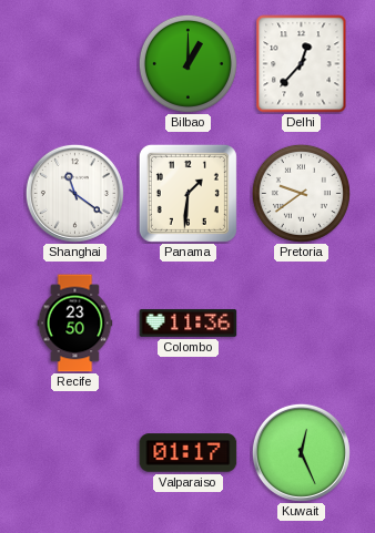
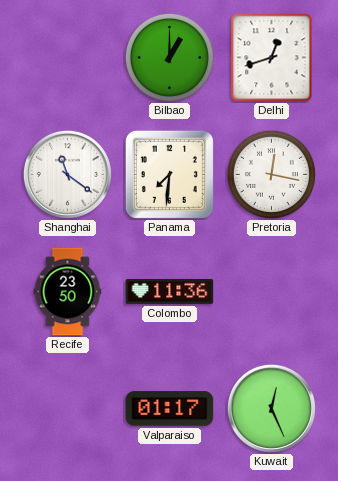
Delhi: 12:37 -> 12:42 (272, 58)
Panama: 1:31 -> 7:31 (169, 174)
Pretoria: 9:39 -> 12:17 (271, 174)
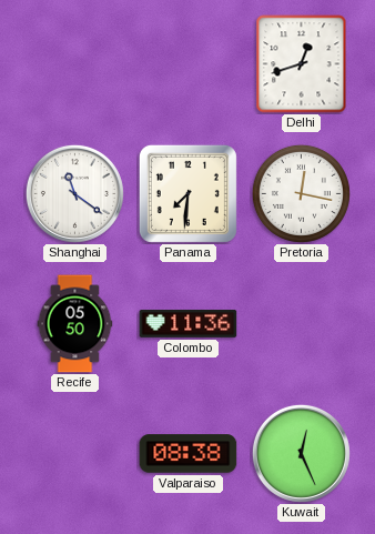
Bilbao: 1:00 -> none (169, 57)
Recife: 23:50 -> 05:50 (75, 324)
Valparaiso: 01:17 -> 08:38 (189, 454)
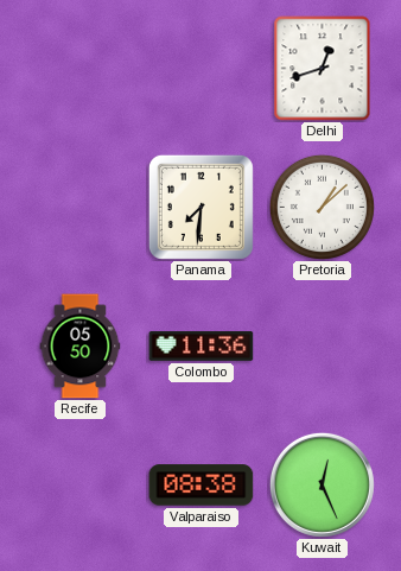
Shanghai: 11:21 -> none (74, 193)
Pretoria: 12:17 -> 1:08 (322, 207)
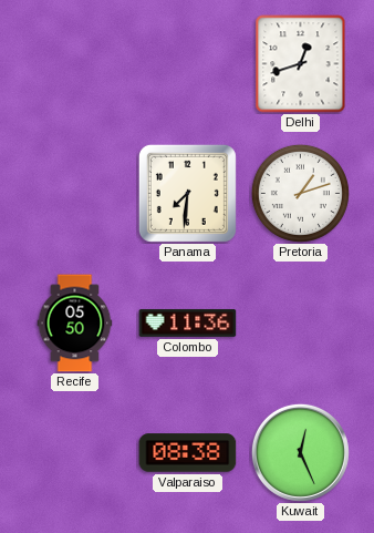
Pretoria: 1:08 -> 1:12 (300, 193)
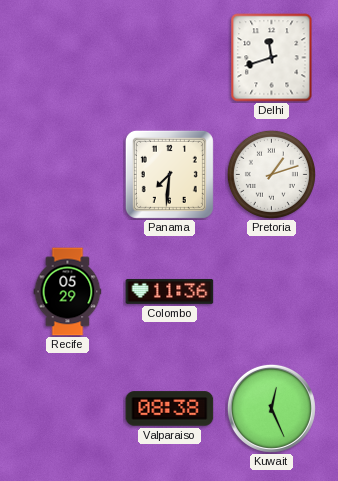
Delhi: 12:42 -> 11:42 (272, 58)
Recife: 05:50 -> 05:29 (68, 292)
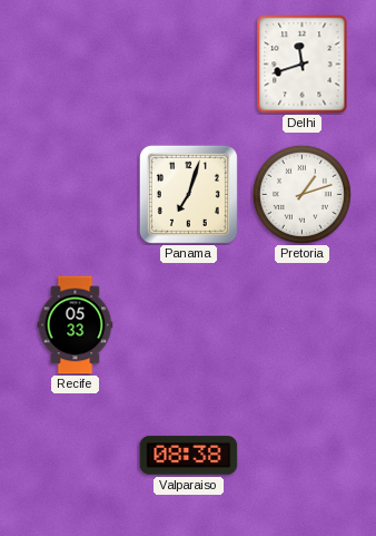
Panama: 7:31 -> 7:03 (188, 194)
Recife: 05:29 -> 05:33 (76, 325)
Colombo: 11:36 -> none (170, 291)
Kuwait: 12:26 -> none (271, 408)
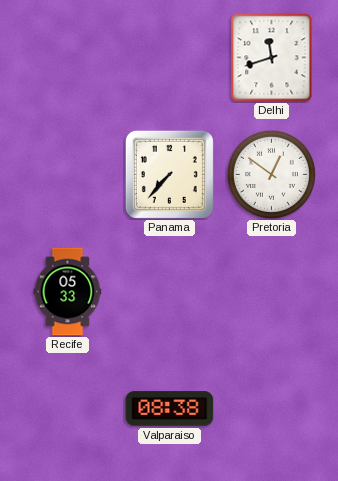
Panama: 7:03 -> 7:37 (169, 174)
Pretoria: 1:12 -> 12:51 (271, 174)
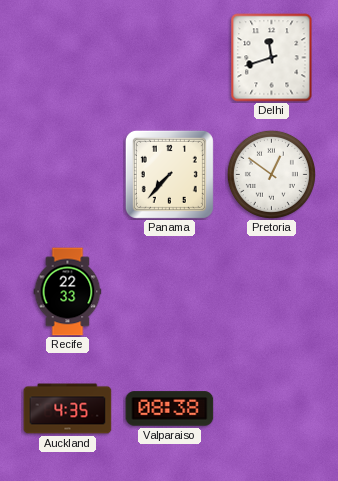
Recife: 05:33 -> 22:33 (68, 292)
Auckland: none -> 4:35 (68, 409)
